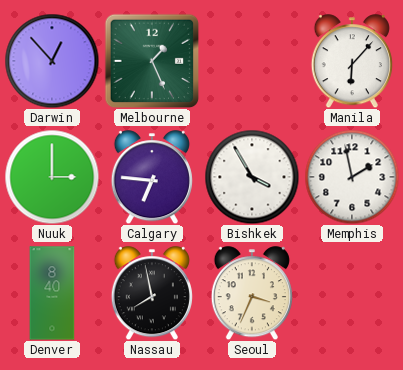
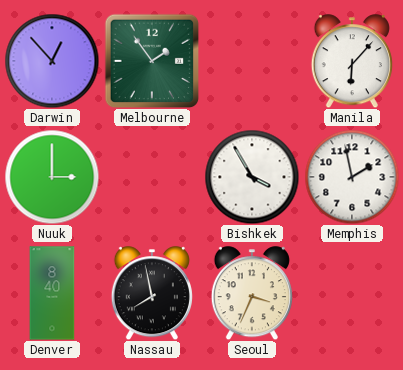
Melbourne: 1:26 -> 1:54 (152, 61)
Calgary: 6:46 -> none (152, 177)
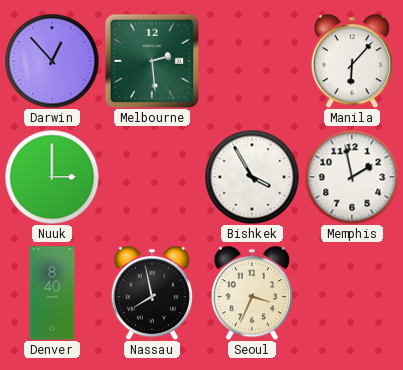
Melbourne: 1:54 -> 2:29 (152, 61)
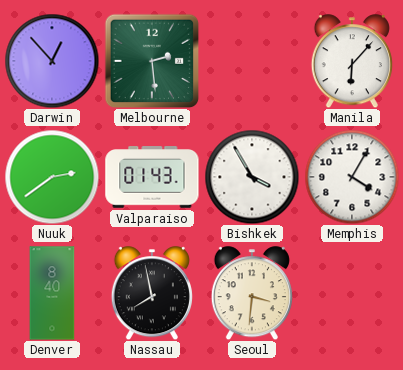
Nuuk: 3:00 -> 2:39 (52, 177)
Valparaiso: none -> 01:43 (152, 177)
Memphis: 1:58 -> 4:05 (352, 177)
Seoul: 3:34 -> 3:31 (252, 293)
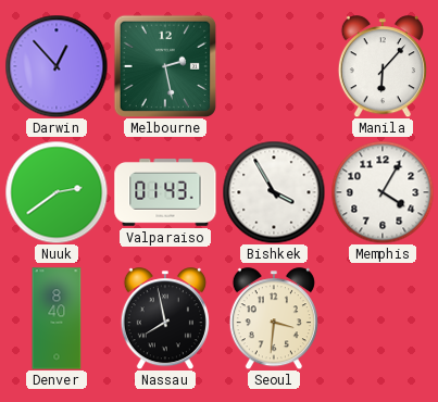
Melbourne: 2:29 -> 2:28 (165, 66)
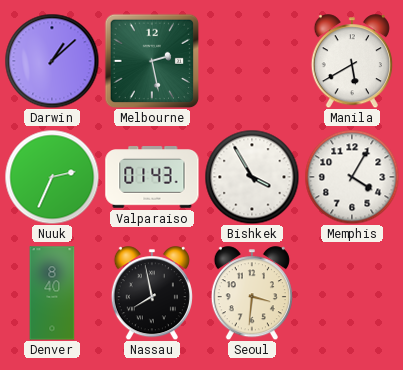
Darwin: 12:53 -> 1:08 (52, 61)
Manila: 6:07 -> 5:40 (352, 61)
Nuuk: 2:39 -> 2:34 (52, 177)
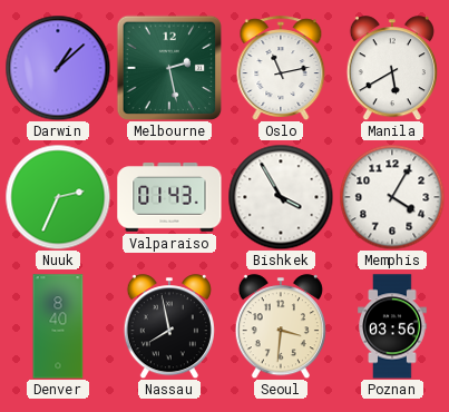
Oslo: none -> 11:13 (281, 68)
Poznan: none -> 03:56 (392, 326)
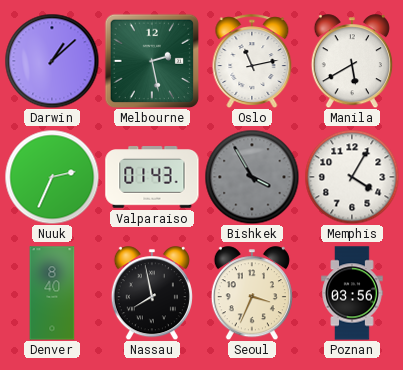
Bishkek dial: white -> grey (252, 177)
Seoul: 3:31 -> 3:34 (252, 293)
